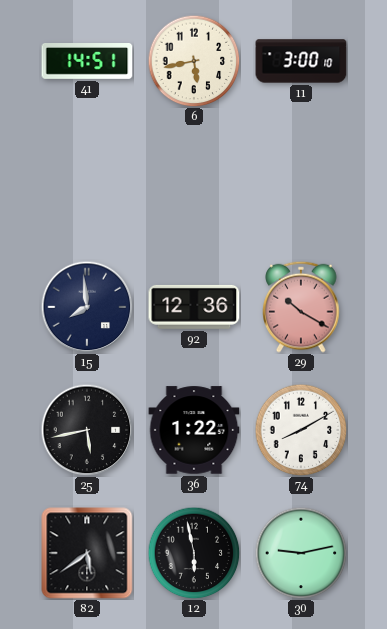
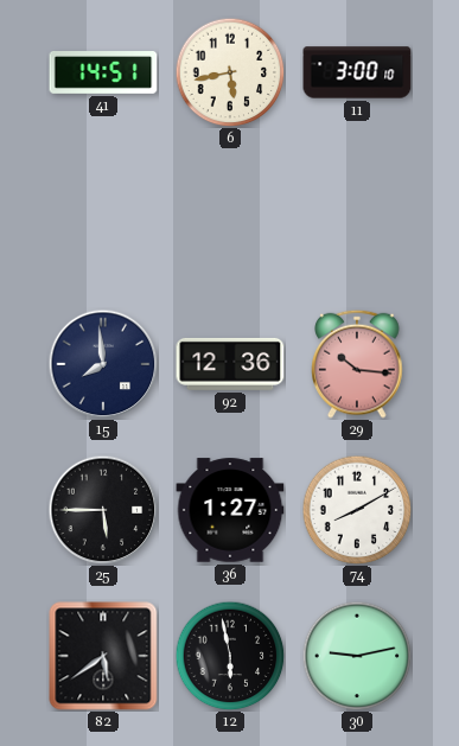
29: 10:20 -> 10:16 (357, 364)
25: 5:43 -> 5:45 (103, 510)
36: 1:22 -> 1:27 (230, 510)
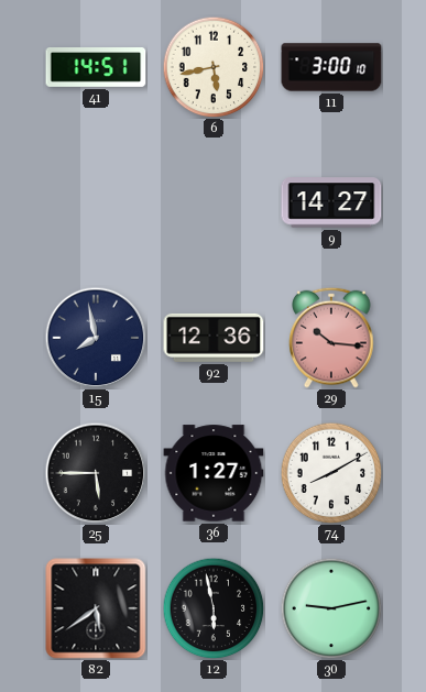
9: none -> 14:27 (331, 202)
15: 7:59 -> 7:58 (96, 338)
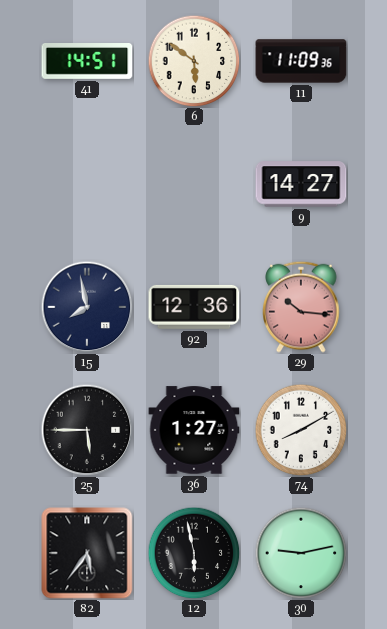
6: 5:43 -> 5:51 (194, 61)
11: 3:00 -> 11:09 (301, 61)
82: 5:39 -> 5:36 (87, 553)
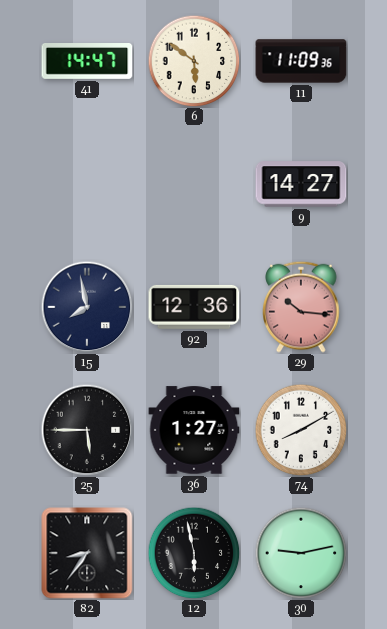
41: 14:51 -> 14:47 (87, 62)
82: 5:36 -> 8:36 (87, 553)
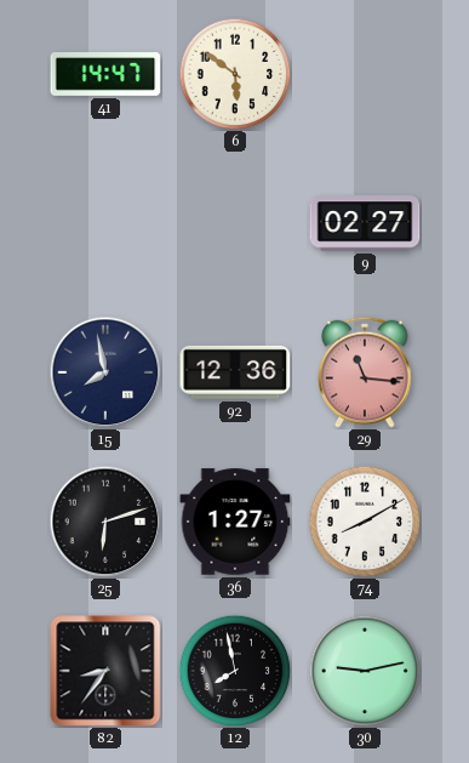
11: 11:09 -> none (301, 61)
9: 14:27 -> 02:27 (365, 223)
29: 10:16 -> 11:16 (365, 372)
25: 5:45 -> 6:12 (105, 522)
12: 5:58 -> 7:58 (235, 671)
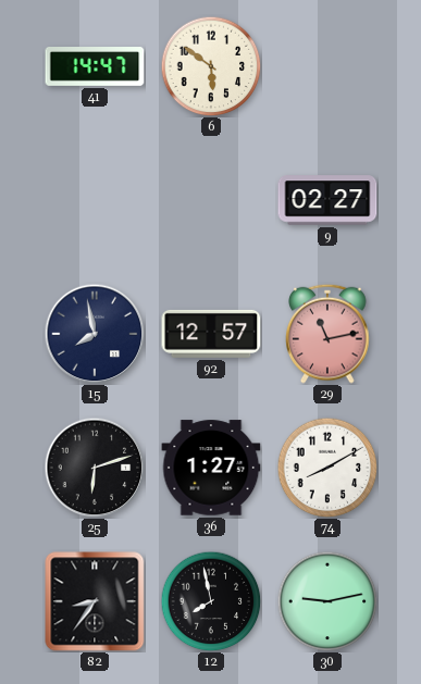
92: 12:36 -> 12:57 (211, 334)
29: 11:16 -> 11:13 (327, 334)
